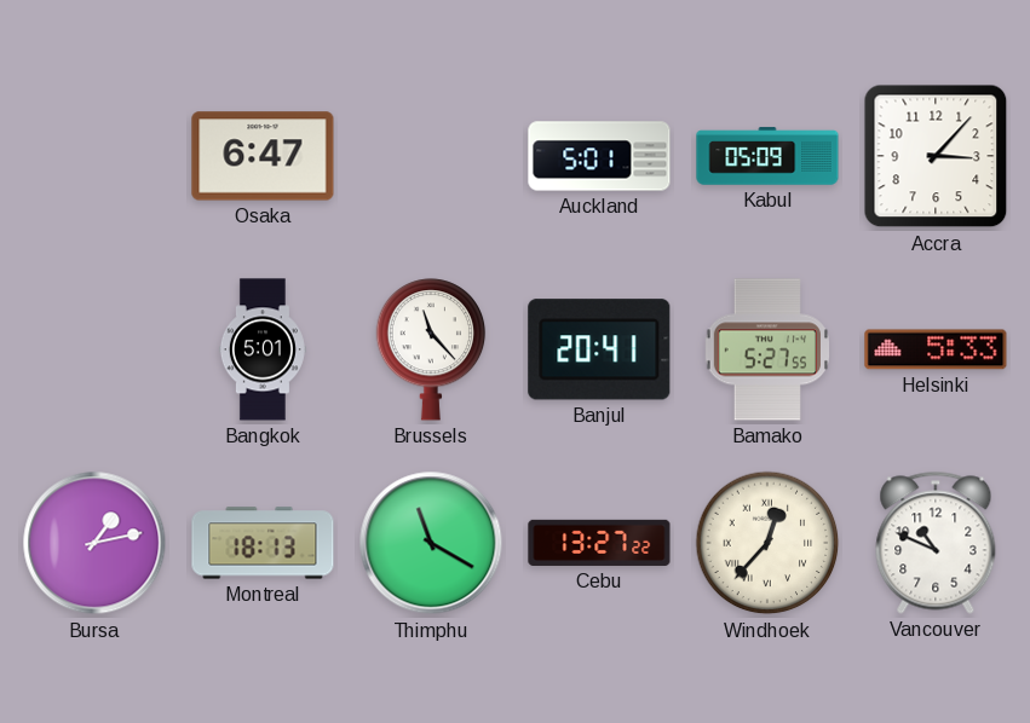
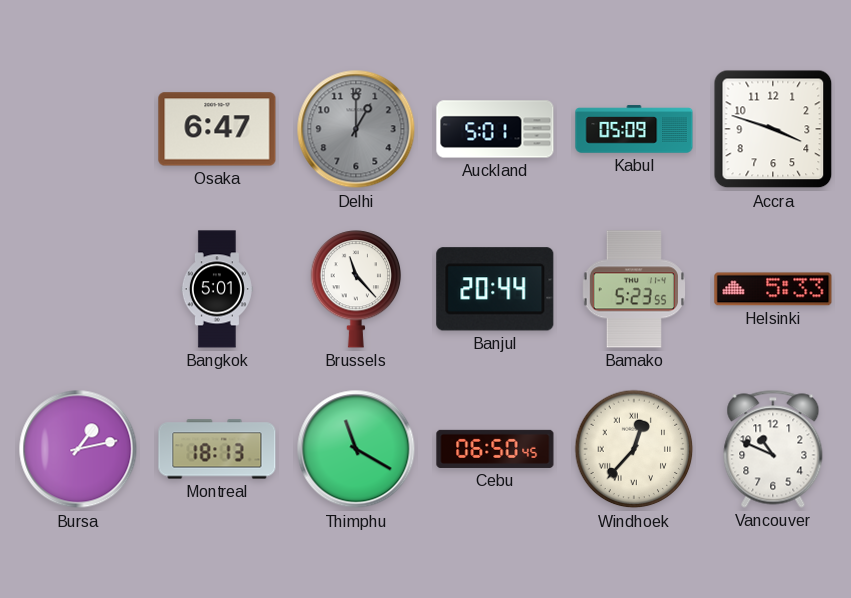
Delhi: none -> 1:00 (356, 129)
Accra: 3:07 -> 3:48 (773, 129)
Banjul: 20:41 -> 20:44 (495, 289)
Bamako: 5:27 -> 5:23 (634, 289)
Cebu: 13:27 -> 06:50 (495, 449)
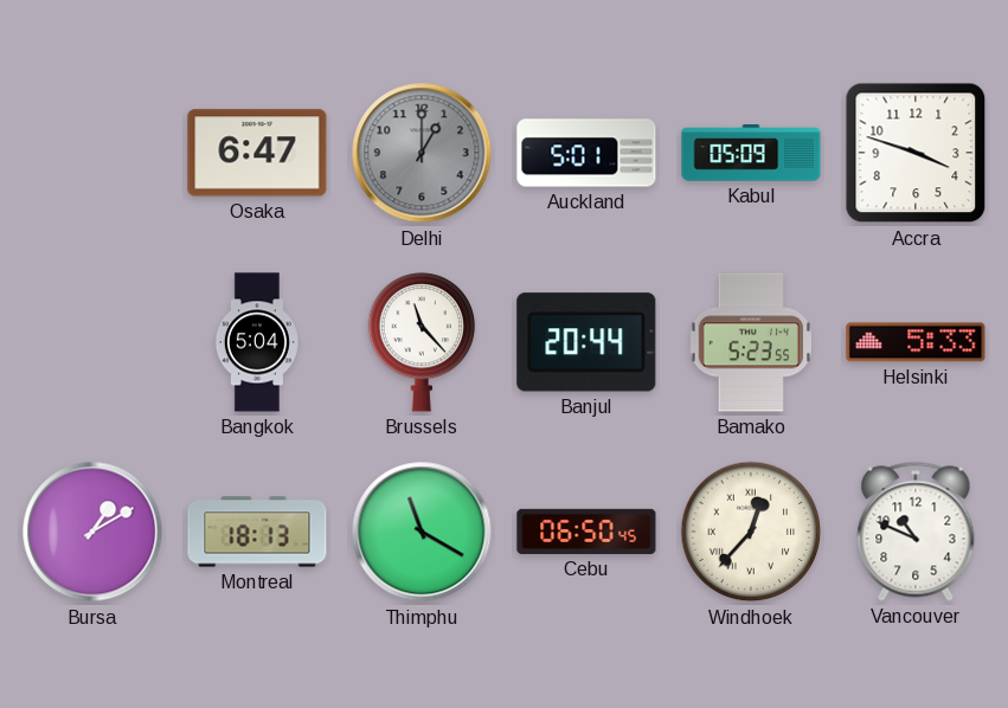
Bangkok: 5:01 -> 5:04 (257, 342)
Bursa: 1:13 -> 1:10 (92, 532)
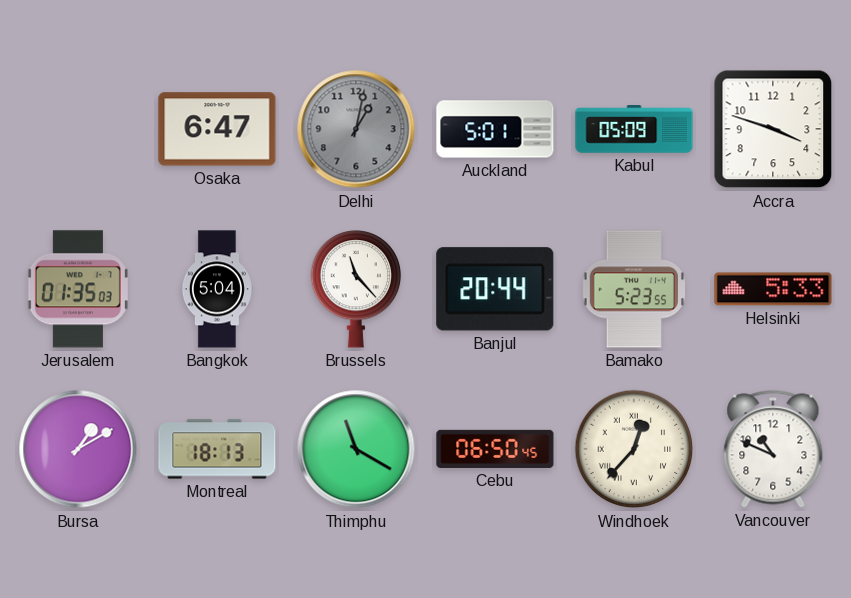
Delhi: 1:00 -> 1:02 (356, 129)
Jerusalem: none -> 01:35 (78, 289)
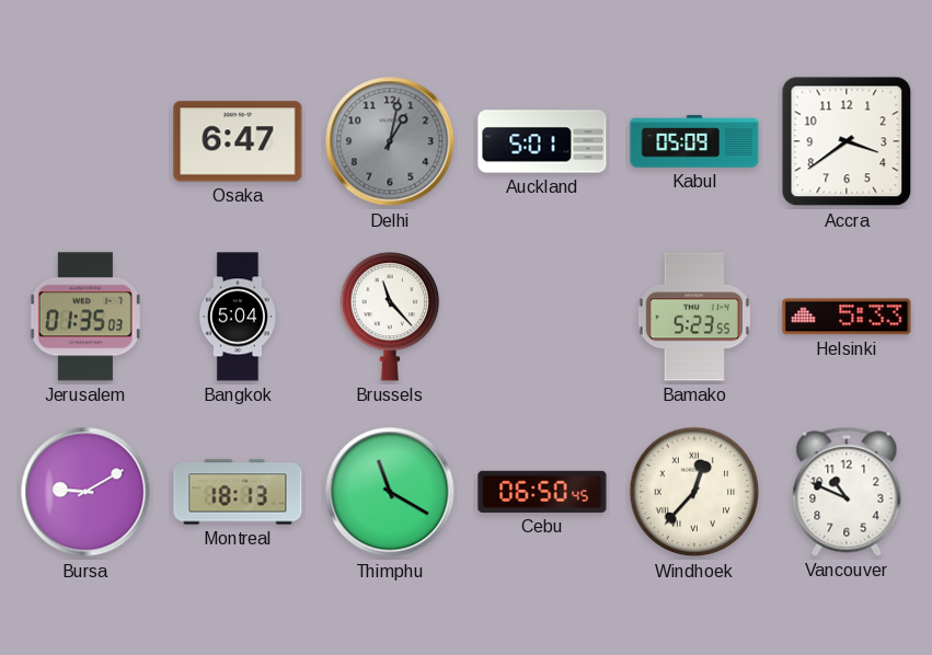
Accra: 3:48 -> 3:39 (847, 141)
Banjul: 20:44 -> none (495, 289)
Bursa: 1:10 -> 9:10 (85, 492)
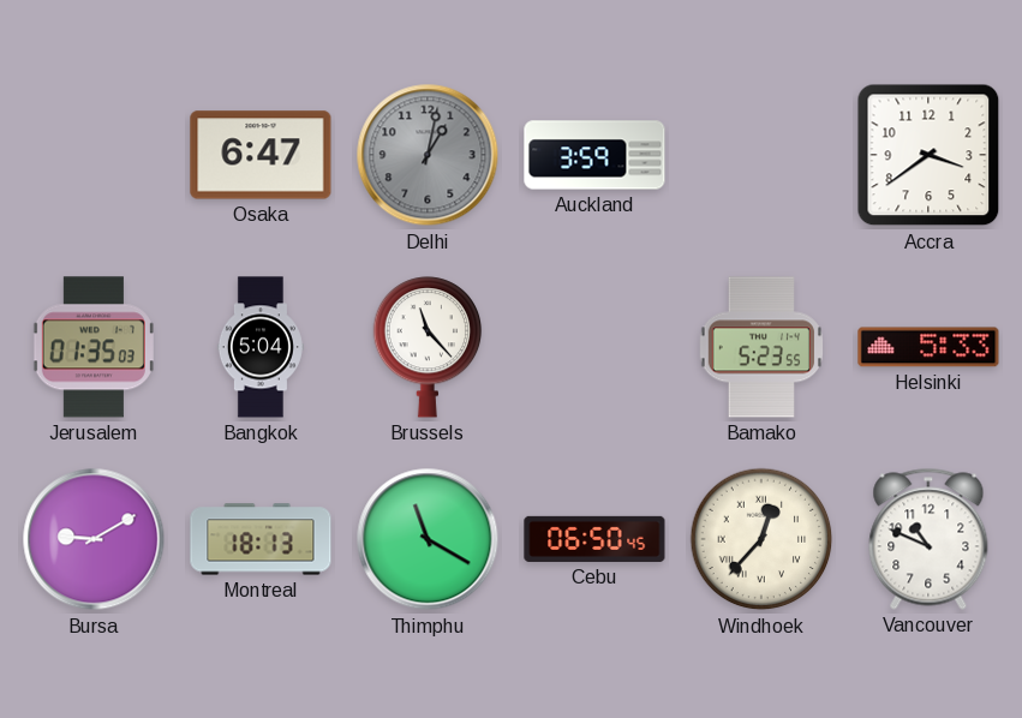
Auckland: 5:01 -> 3:59 (594, 155)
Kabul: 05:09 -> none (694, 141)
